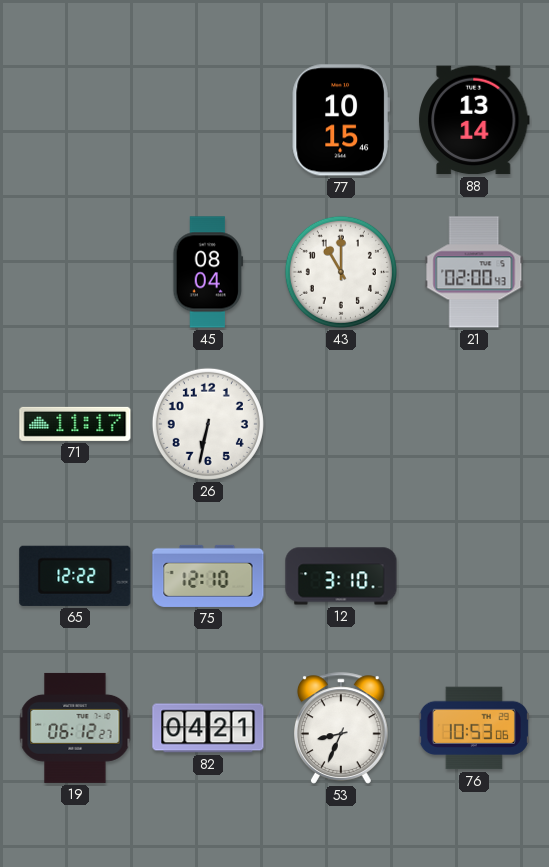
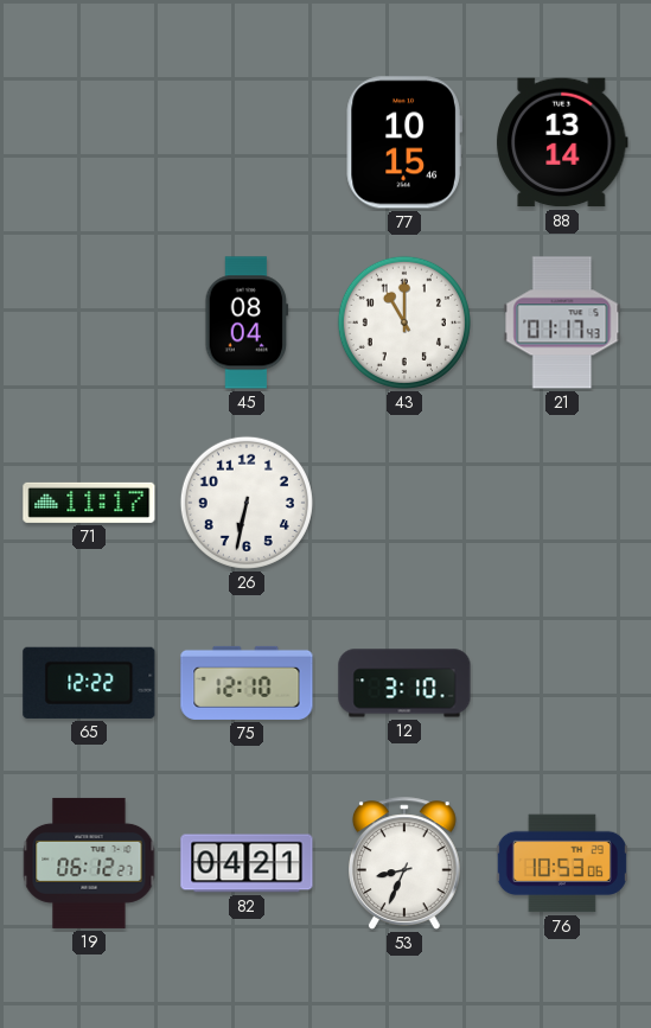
21: 02:00 -> 01:17 (562, 323)
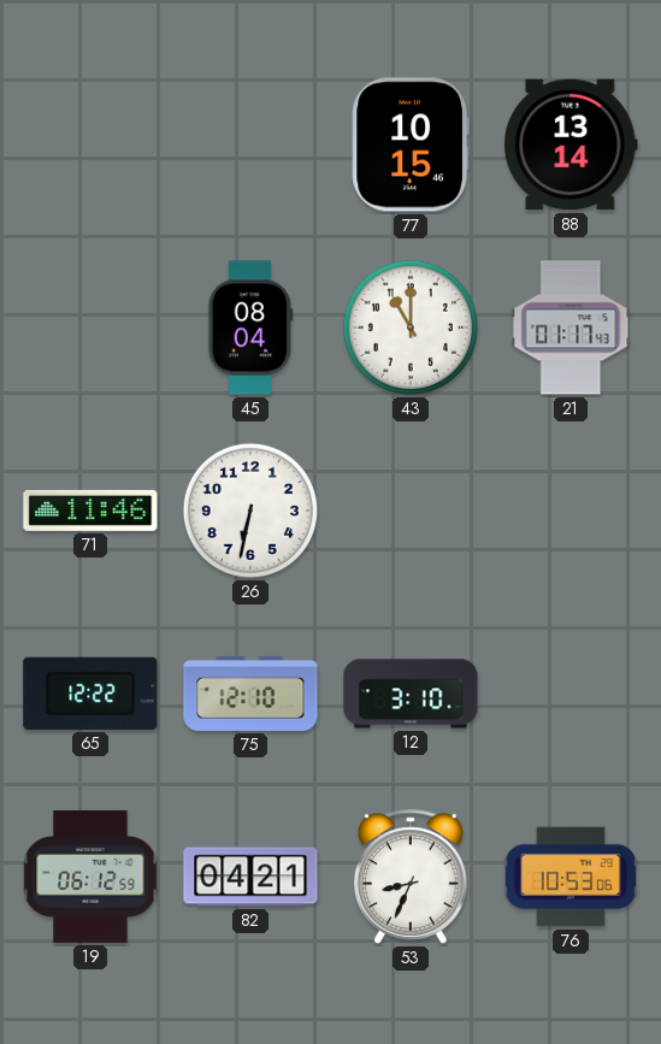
71: 11:17 -> 11:46 (90, 511)
19: 06:12:27 -> 06:12:59 (90, 877)
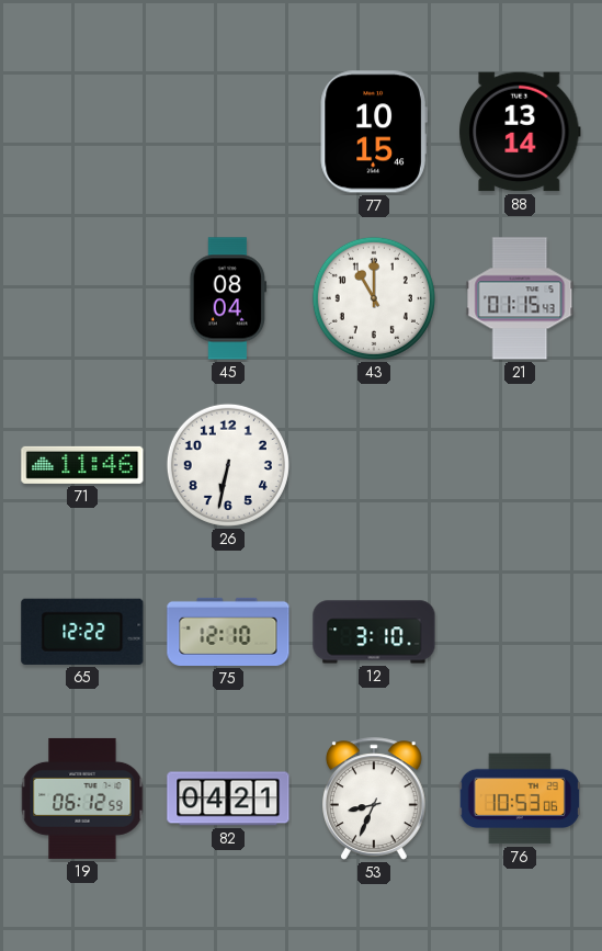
21: 01:17 -> 01:15 (520, 298)
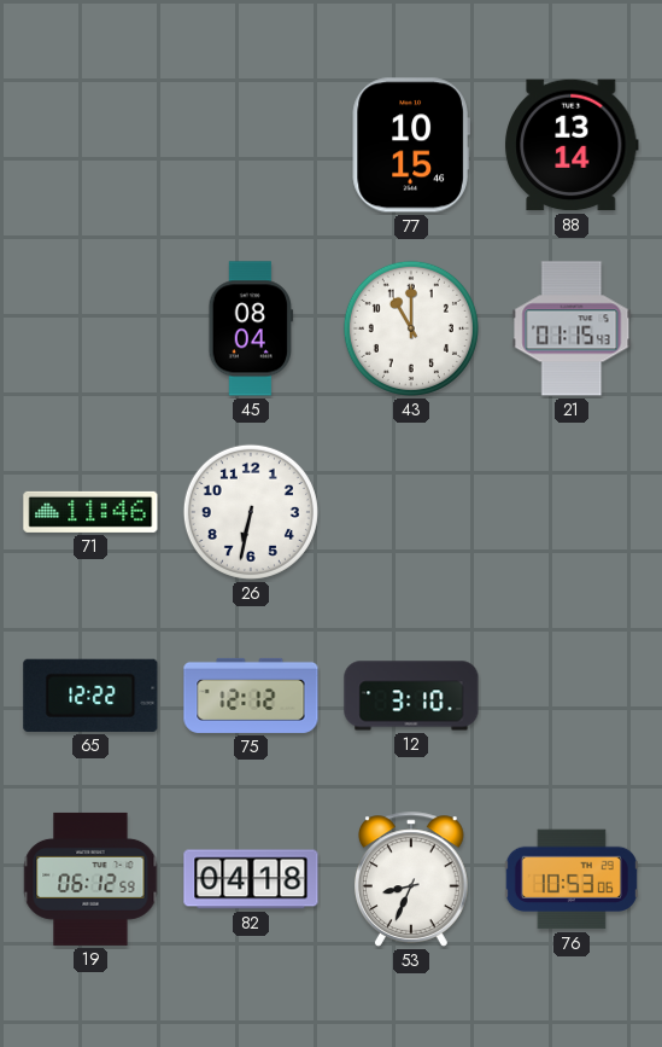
75: 12:10 -> 12:12 (251, 696)
82: 04:21 -> 04:18 (251, 879)
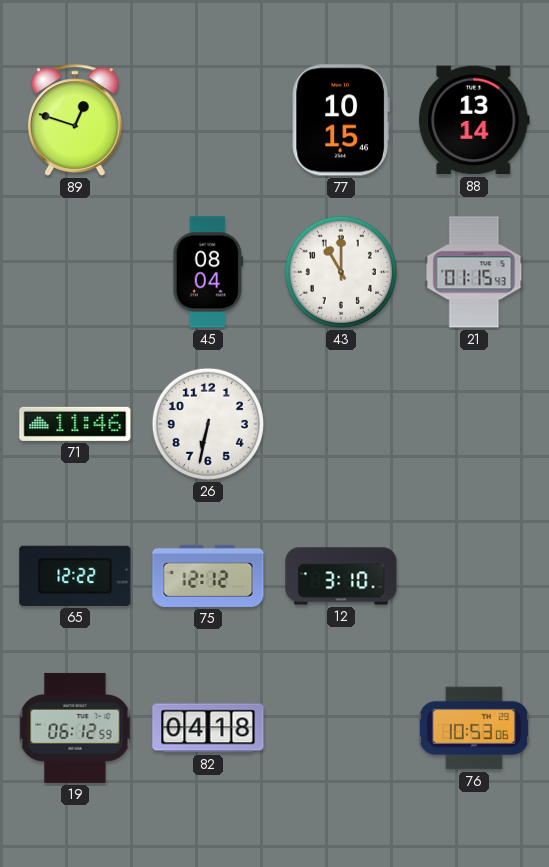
89: none -> 12:48 (76, 120)
53: 8:34 -> none (412, 879)
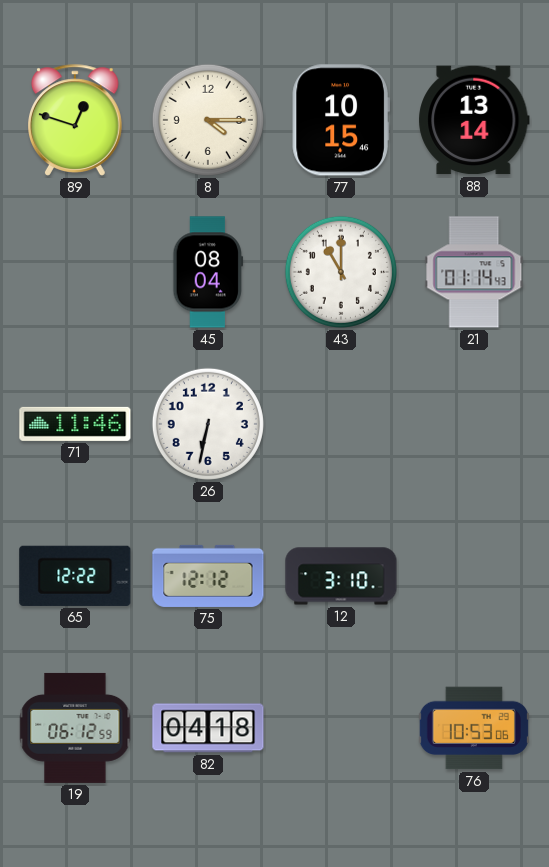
8: none -> 4:15 (208, 120)
21: 01:15 -> 01:14 (474, 272)
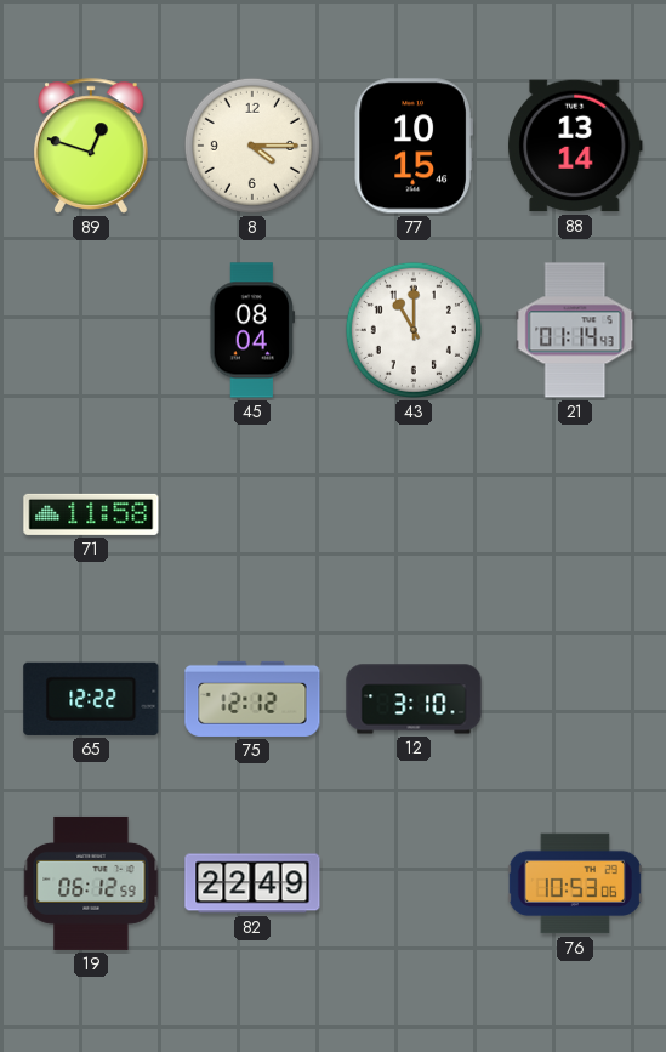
71: 11:46 -> 11:58 (91, 514)
26: 6:32 -> none (208, 424)
82: 04:18 -> 22:49 (252, 883)
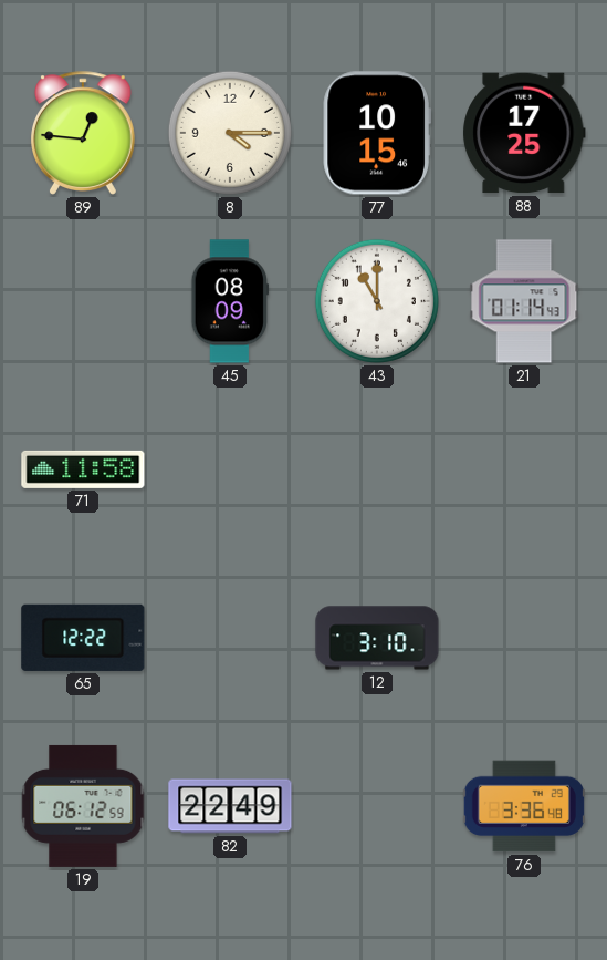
89: 12:48 -> 12:46 (84, 133)
88: 13:14 -> 17:25 (524, 133)
45: 08:04 -> 08:09 (230, 301)
75: 12:12 -> none (252, 699)
76: 10:53 -> 3:36 (524, 806)
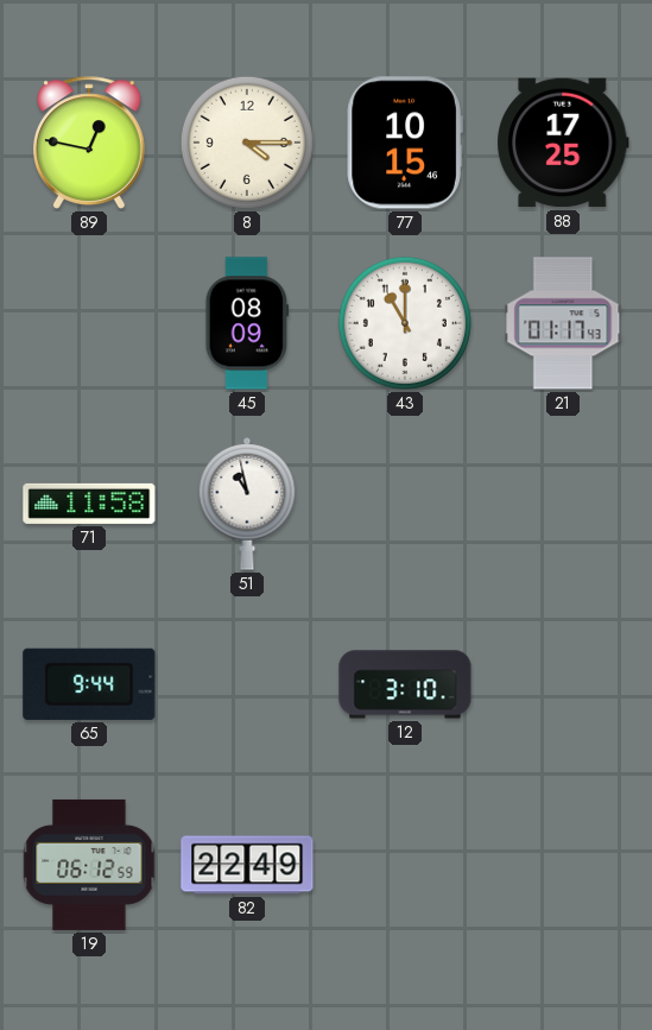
89: 12:46 -> 12:47 (90, 143)
21: 01:14 -> 01:17 (563, 323)
51: none -> 10:58 (247, 504)
65: 12:22 -> 9:44 (89, 684)
76: 3:36 -> none (524, 806)
